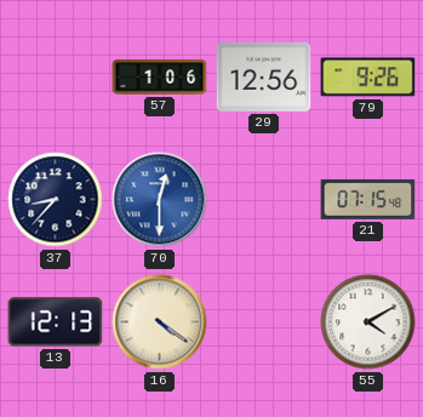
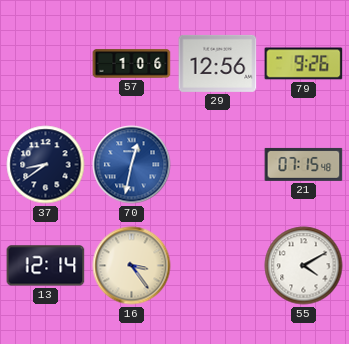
37: 8:37 -> 8:39 (46, 165)
70: 12:30 -> 12:32 (132, 165)
13: 12:13 -> 12:14 (46, 266)
16: 4:21 -> 3:24 (132, 266)
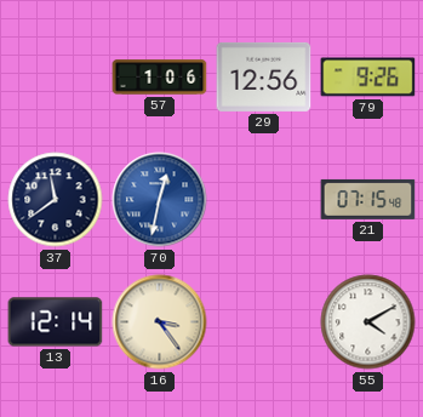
37: 8:39 -> 11:39 (56, 200)
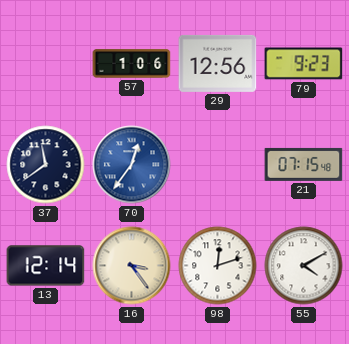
79: 9:26 -> 9:23 (304, 64)
70: 12:32 -> 12:36 (132, 165)
98: none -> 12:12 (218, 266)
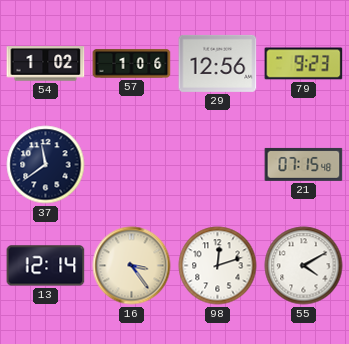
54: none -> 1:02 (46, 64)
70: 12:36 -> none (132, 165)
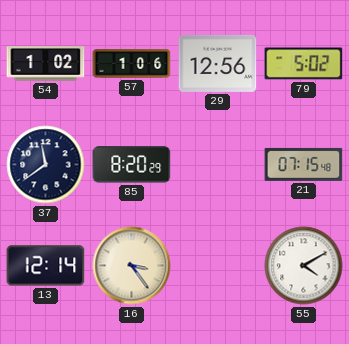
79: 9:23 -> 5:02 (304, 64)
85: none -> 8:20 (132, 165)
98: 12:12 -> none (218, 266)
